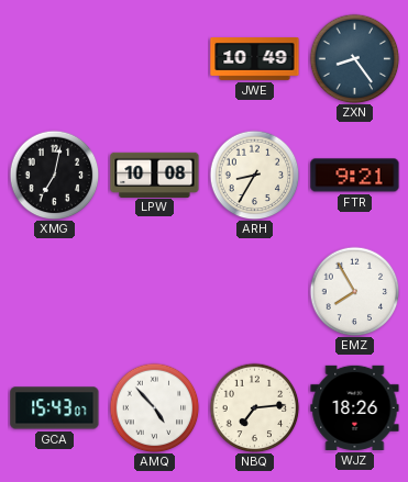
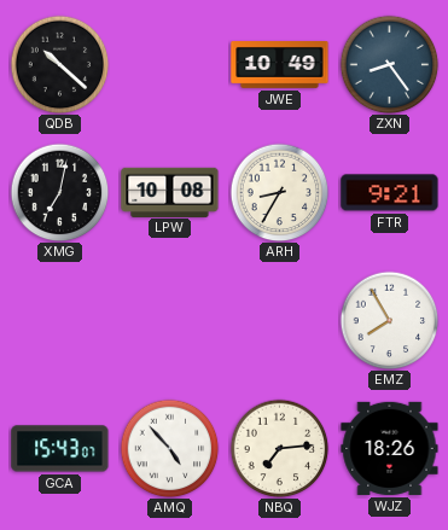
QDB: none -> 10:22 (59, 64)
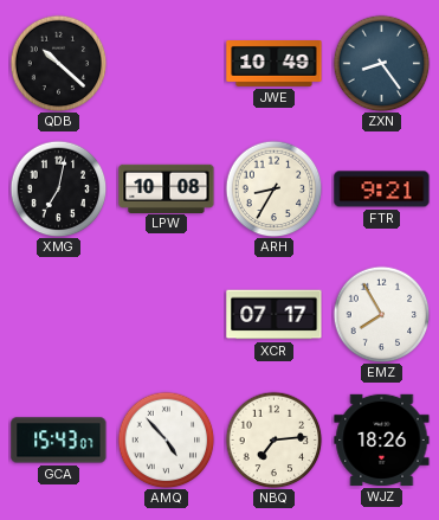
XCR: none -> 07:17 (275, 315)
